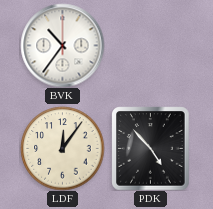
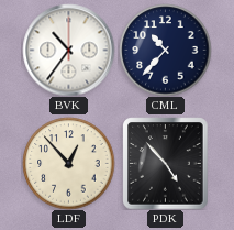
CML: none -> 10:37 (165, 50)
LDF: 12:06 -> 12:53 (68, 163)
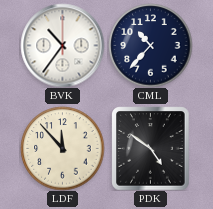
LDF: 12:53 -> 11:53 (62, 148)
PDK: 4:53 -> 4:51 (151, 148)
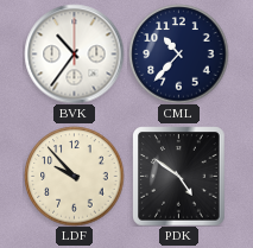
LDF: 11:53 -> 9:53 (74, 176)
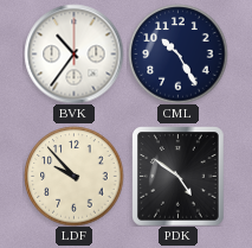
CML: 10:37 -> 10:25 (177, 53)
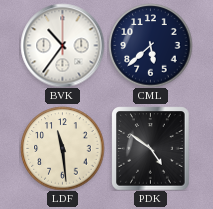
CML: 10:25 -> 5:38 (150, 45)
LDF: 9:53 -> 11:29 (62, 148)
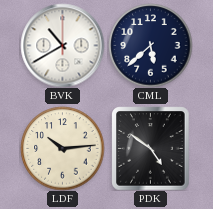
BVK: 10:36 -> 10:40 (62, 45)
LDF: 11:29 -> 10:14 (62, 148)
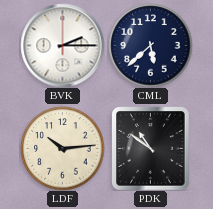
BVK: 10:40 -> 2:15 (62, 45)
PDK: 4:51 -> 10:51 (151, 148)
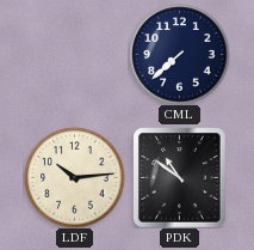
BVK: 2:15 -> none (62, 45)
CML: 5:38 -> 7:38 (179, 54)
